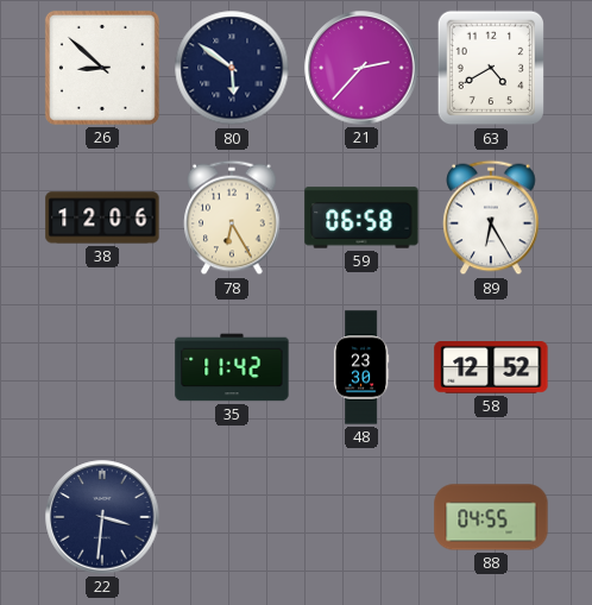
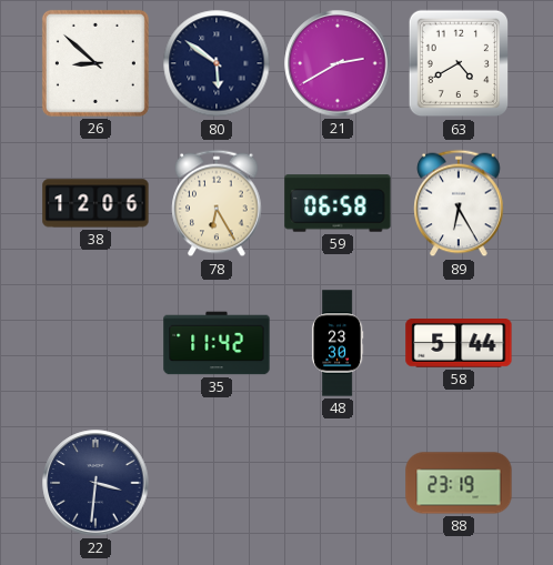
21: 2:37 -> 2:40 (338, 63)
58: 12:52 -> 5:44 (459, 343)
88: 04:55 -> 23:19 (459, 483)
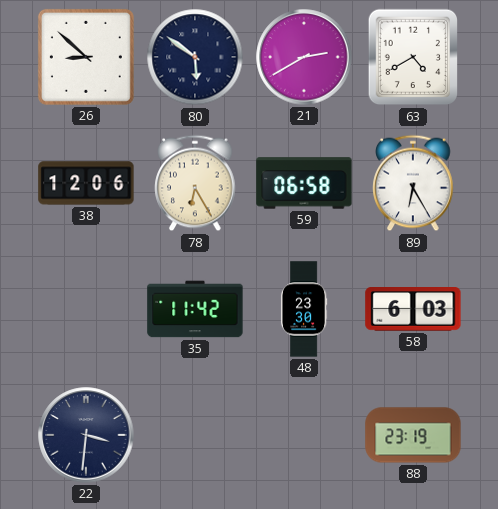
58: 5:44 -> 6:03 (413, 309)
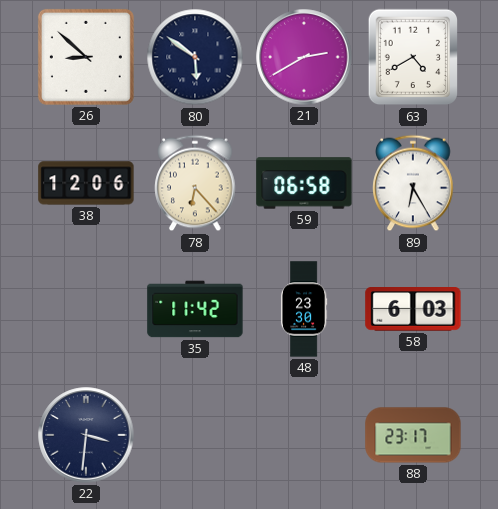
78: 6:25 -> 6:23 (195, 183)
88: 23:19 -> 23:17 (413, 435)
